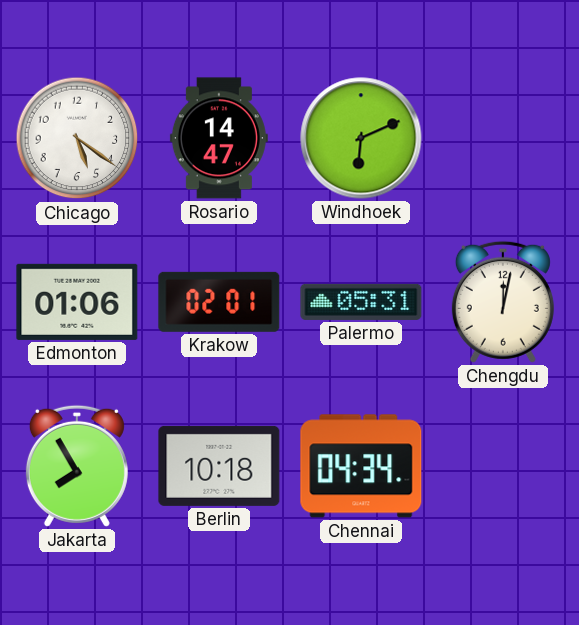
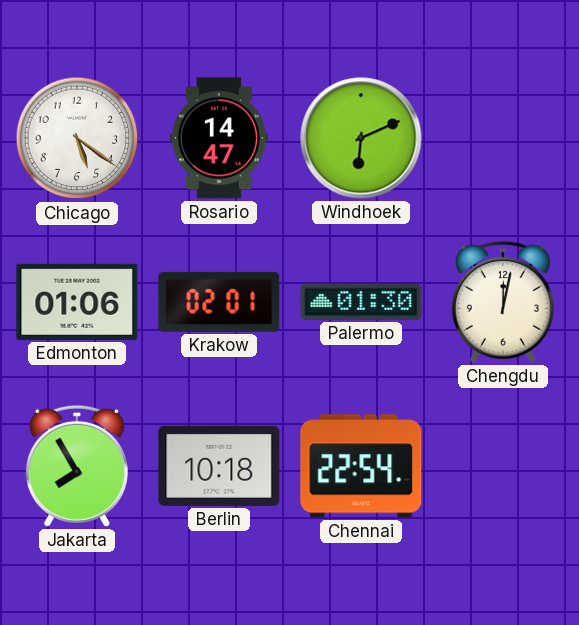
Palermo: 05:31 -> 01:30 (361, 302)
Chennai: 04:34 -> 22:54 (361, 466)
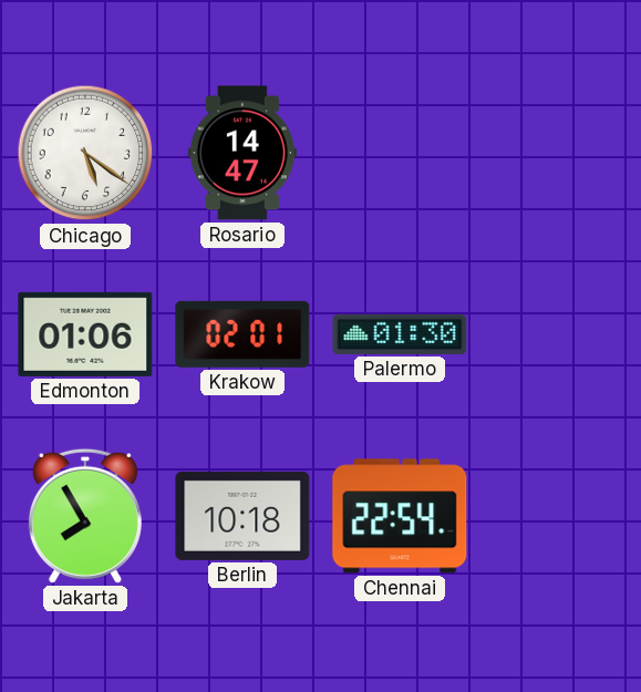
Windhoek: 6:11 -> none (361, 138)
Chengdu: 12:02 -> none (503, 302)
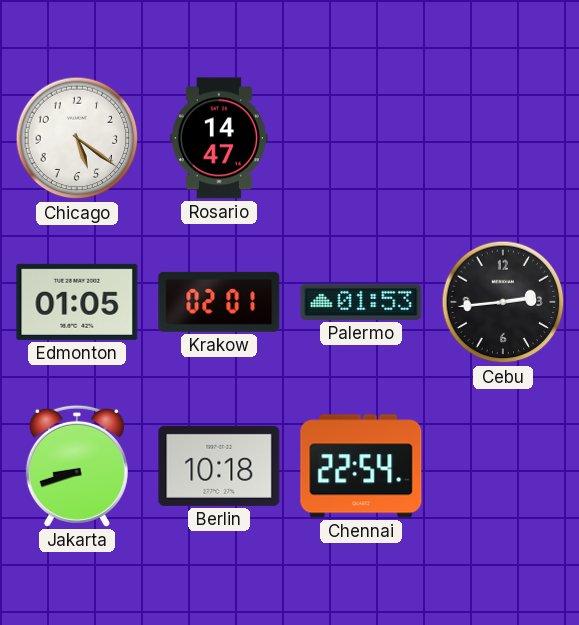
Edmonton: 01:06 -> 01:05 (77, 302)
Palermo: 01:30 -> 01:53 (361, 302)
Cebu: none -> 2:44 (503, 302)
Jakarta: 7:55 -> 8:42 (77, 466)
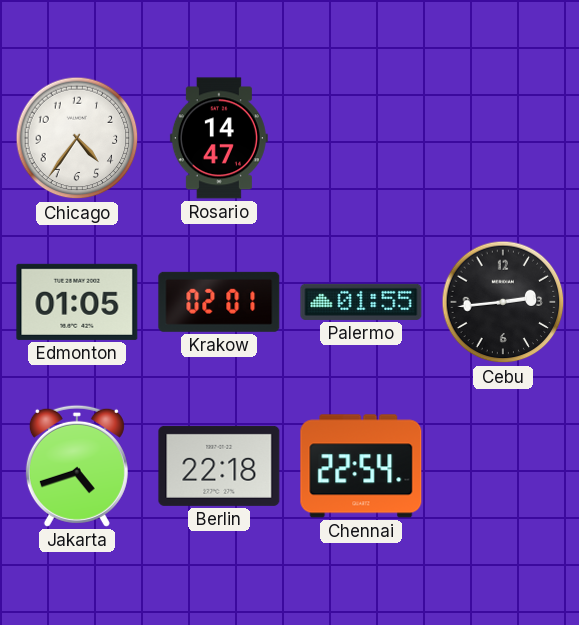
Chicago: 5:21 -> 4:36 (77, 138)
Palermo: 01:53 -> 01:55 (361, 302)
Jakarta: 8:42 -> 4:42 (77, 466)
Berlin: 10:18 -> 22:18 (219, 466)
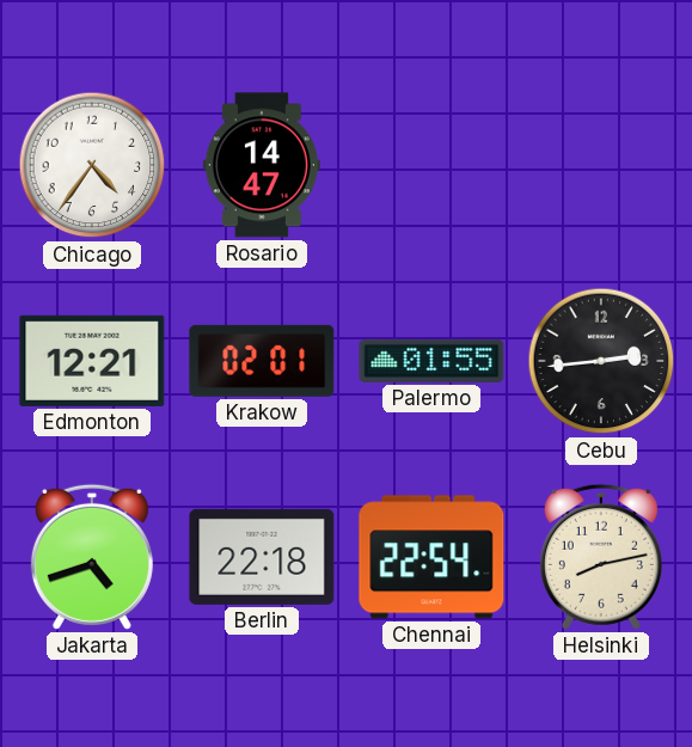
Edmonton: 01:05 -> 12:21 (92, 361)
Helsinki: none -> 8:13 (601, 557)
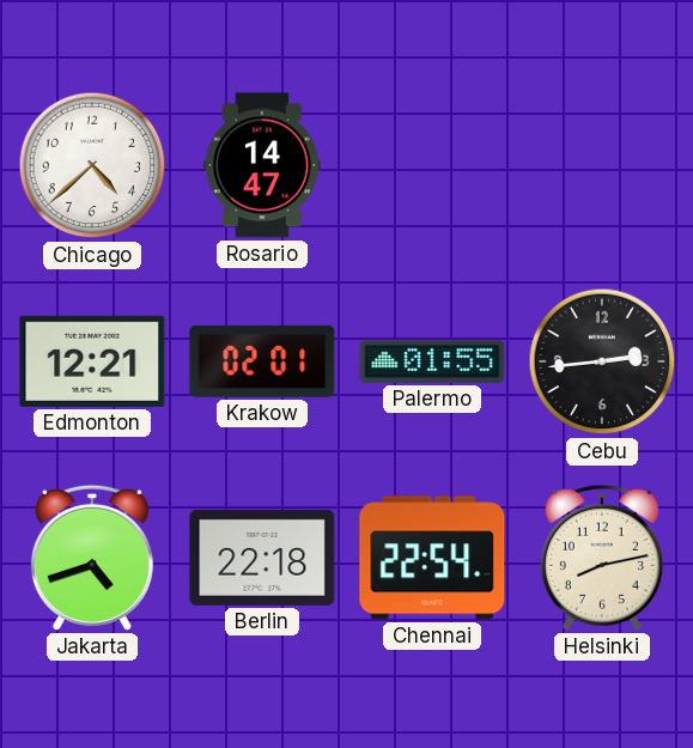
Chicago: 4:36 -> 4:38 (92, 165)
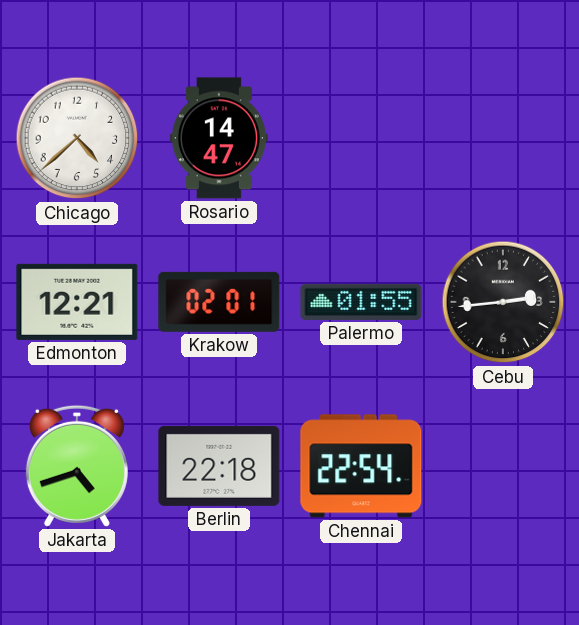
Helsinki: 8:13 -> none (602, 558)
